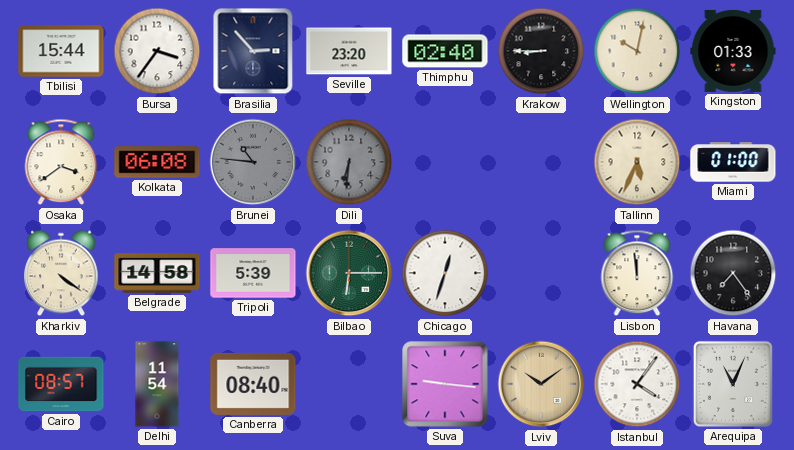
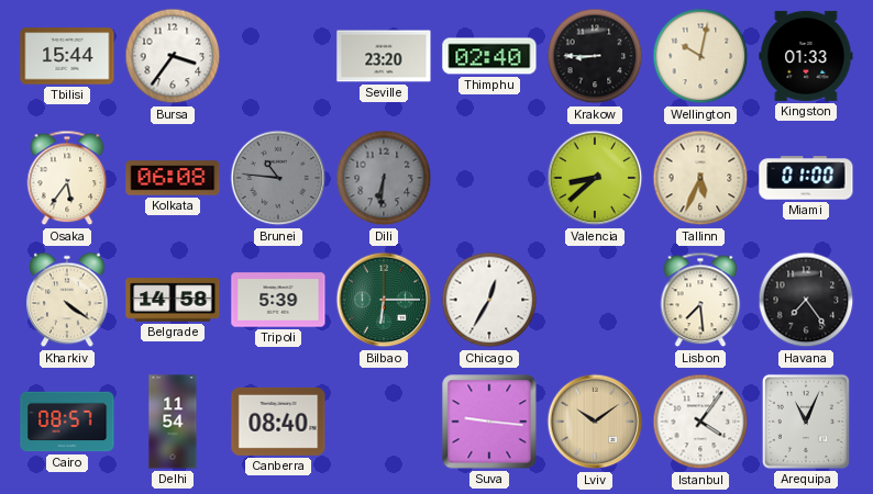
Brasilia: 2:53 -> none (253, 51)
Osaka: 3:39 -> 5:36 (67, 178)
Valencia: none -> 8:38 (595, 178)
Chicago: 12:33 -> 12:35 (489, 300)
Lisbon: 11:59 -> 7:29 (700, 300)
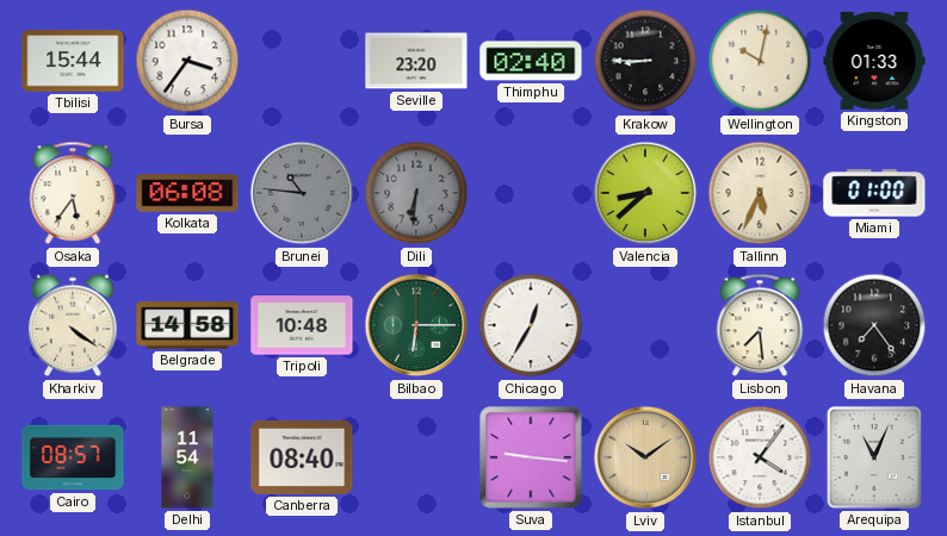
Tripoli: 5:39 -> 10:48 (302, 325)
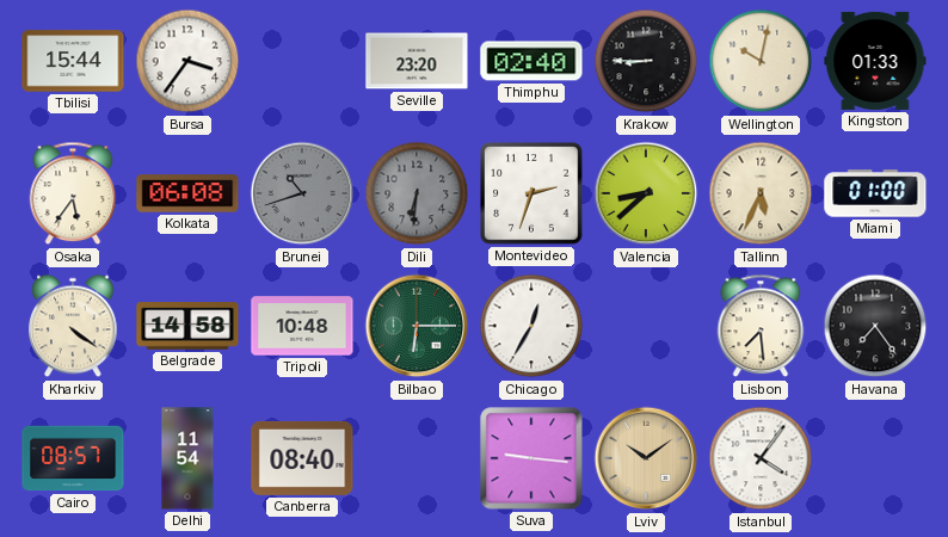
Brunei: 10:46 -> 10:42 (302, 193)
Montevideo: none -> 2:33 (531, 193)
Arequipa: 11:04 -> none (874, 457)
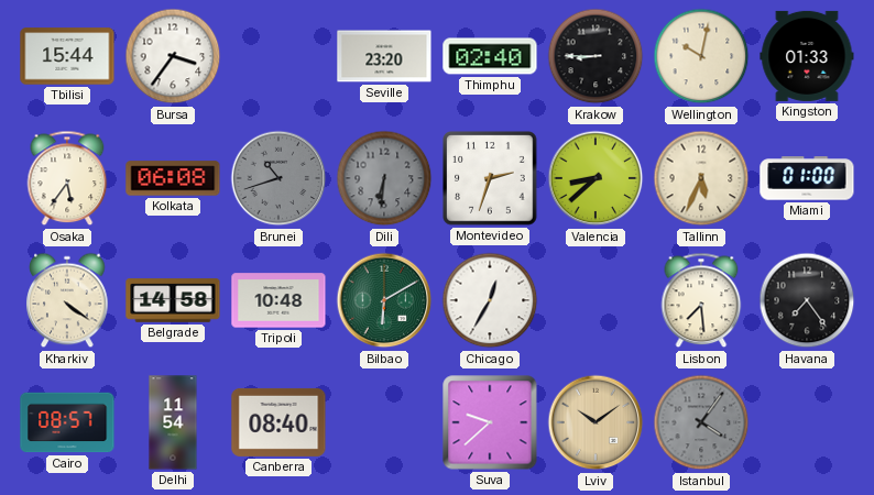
Bilbao: 6:15 -> 6:10 (384, 300)
Suva: 9:16 -> 9:38 (490, 422)
Istanbul dial: white -> grey (701, 422)
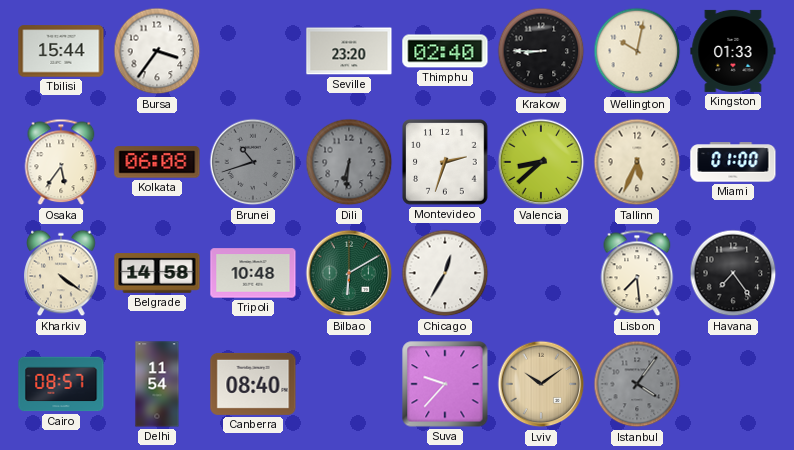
Suva: 9:38 -> 9:37 (445, 384)
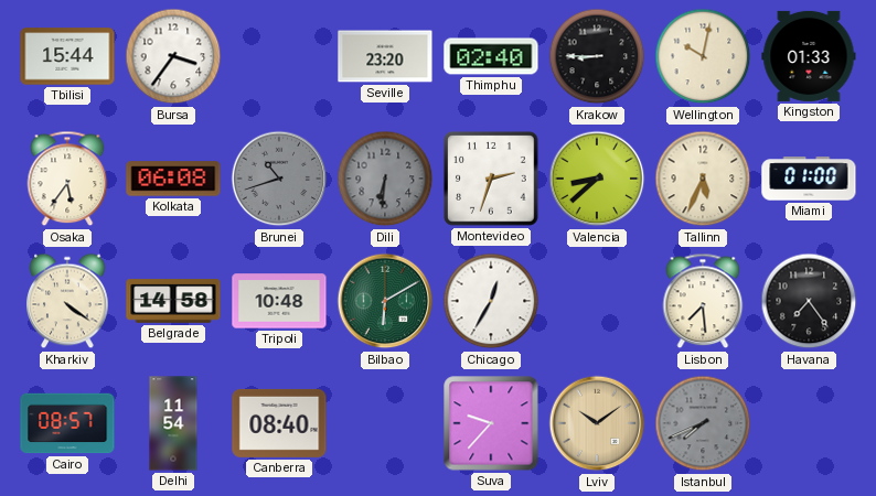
Istanbul: 4:06 -> 7:41 (703, 423)
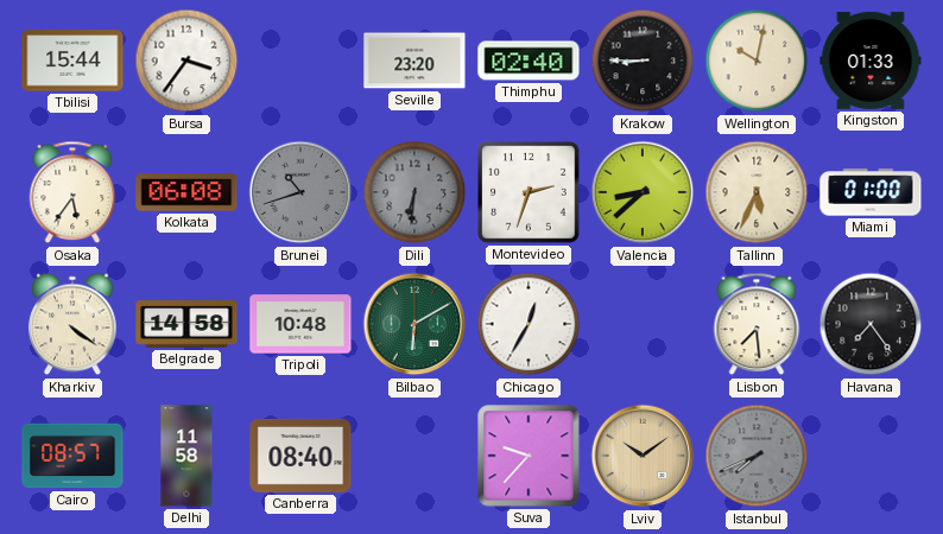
Delhi: 11:54 -> 11:58 (186, 456)
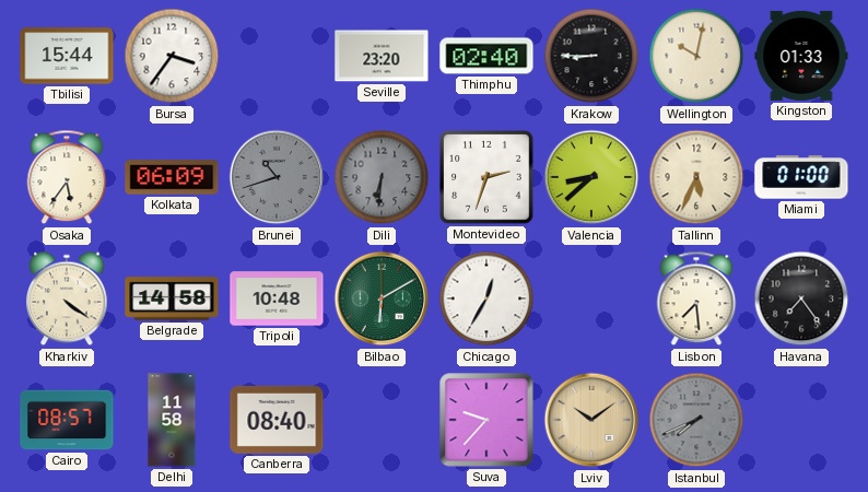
Kolkata: 06:08 -> 06:09 (172, 177)
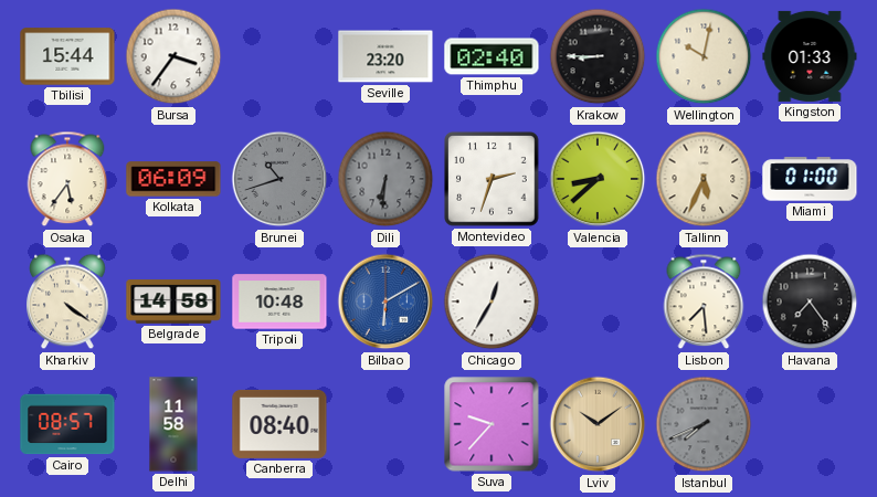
Bilbao dial: green -> blue (385, 302)
